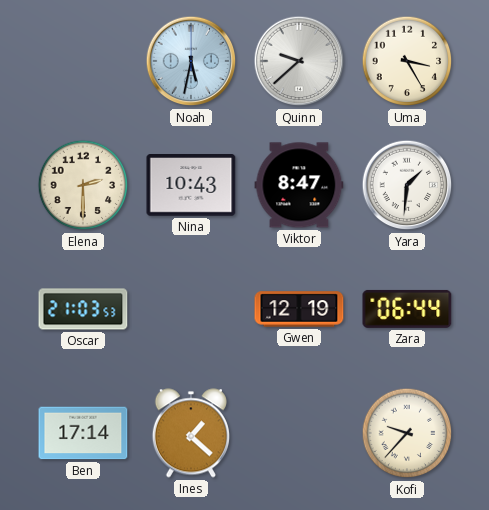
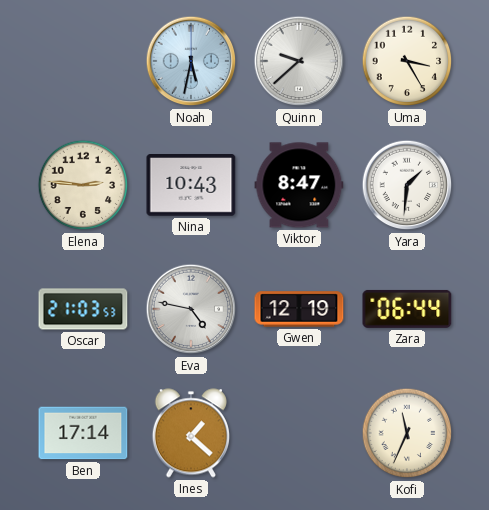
Elena: 2:30 -> 2:46 (83, 185)
Eva: none -> 4:47 (191, 309)
Kofi: 9:37 -> 11:34 (407, 433)
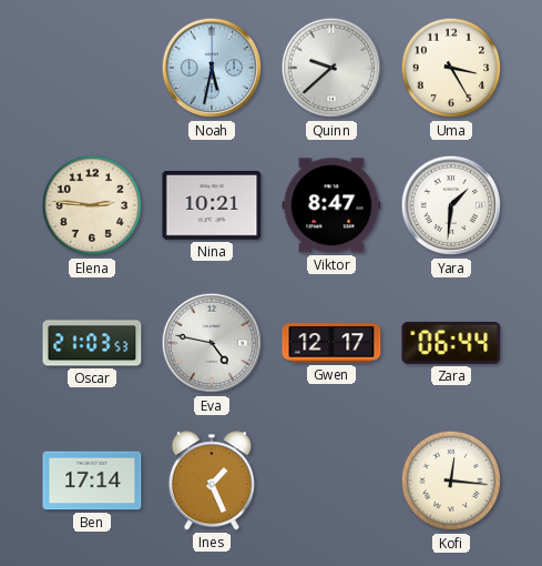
Nina: 10:43 -> 10:21 (212, 205)
Gwen: 12:19 -> 12:17 (331, 343)
Ines: 1:22 -> 1:26 (212, 481)
Kofi: 11:34 -> 12:16 (451, 481)
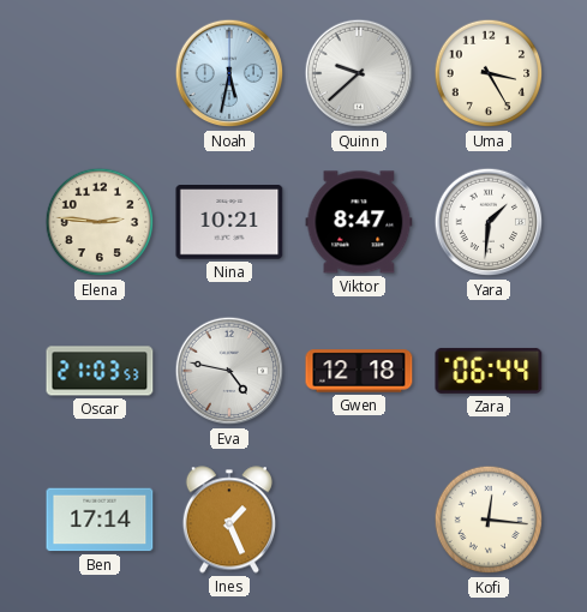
Gwen: 12:17 -> 12:18 (359, 371)
